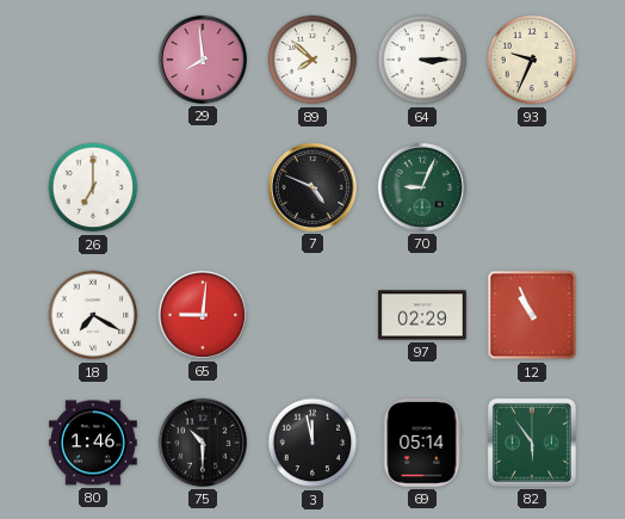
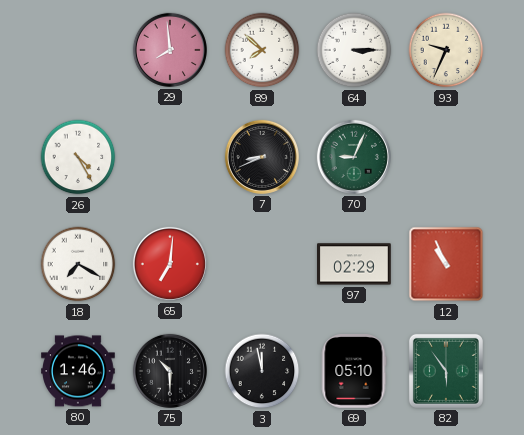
26: 7:00 -> 4:25 (78, 157)
7: 4:49 -> 8:41 (262, 157)
65: 9:01 -> 7:01 (170, 264)
69: 05:14 -> 05:10 (354, 372)
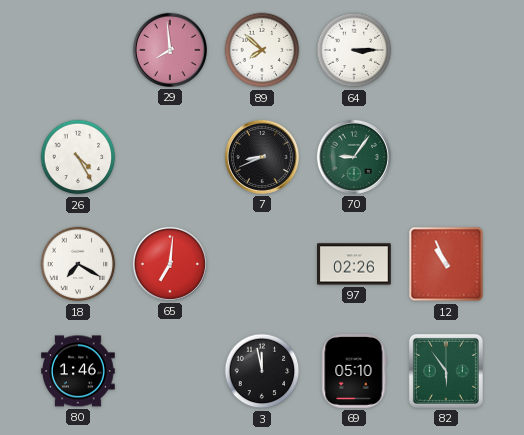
93: 9:34 -> none (446, 50)
70: 9:04 -> 9:06 (354, 157)
97: 02:29 -> 02:26 (355, 264)
75: 10:30 -> none (170, 371)
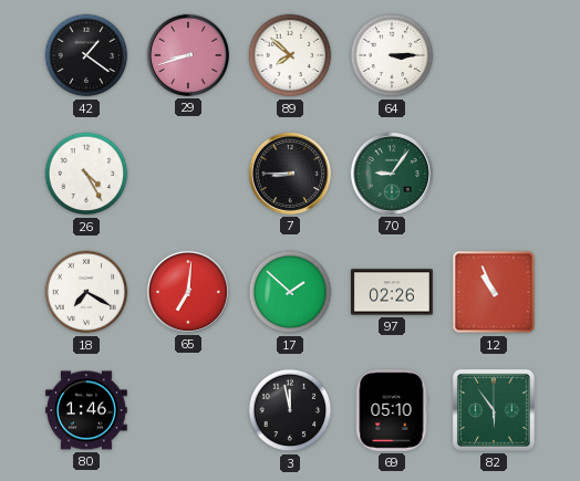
42: none -> 1:21 (86, 55)
29: 7:59 -> 8:42 (188, 55)
7: 8:41 -> 8:45 (290, 174)
17: none -> 1:52 (290, 292)
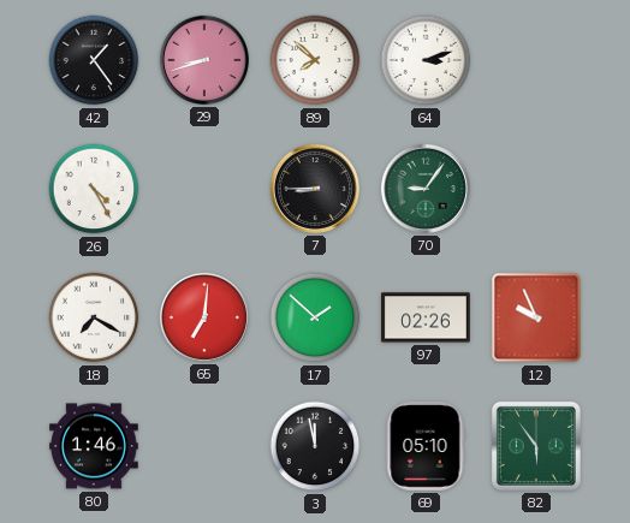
42: 1:21 -> 1:24 (94, 60)
64: 3:15 -> 3:12 (426, 60)
12: 10:56 -> 9:56 (536, 317)
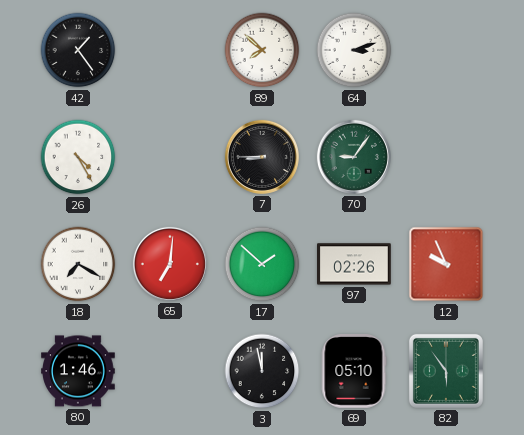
29: 8:42 -> none (204, 60)
